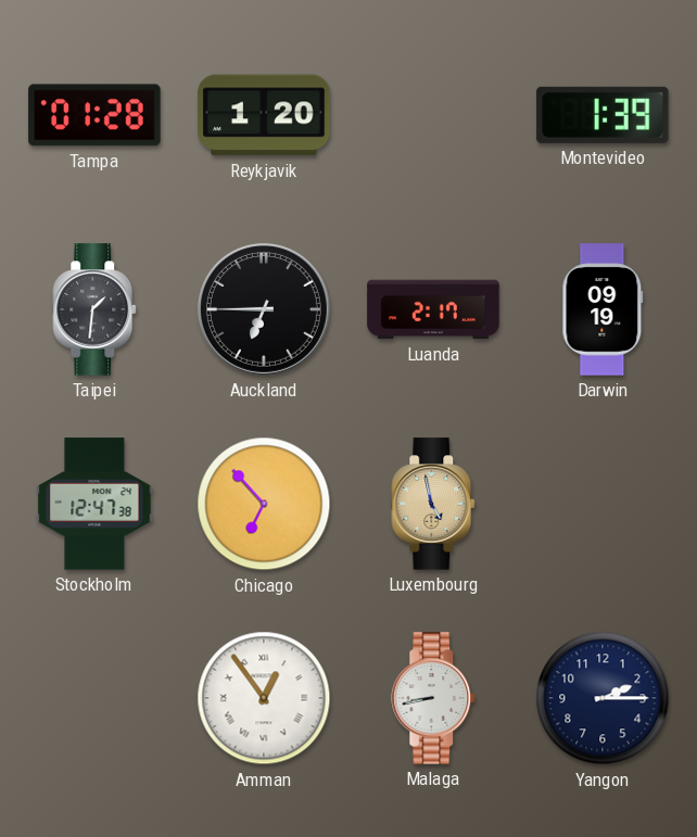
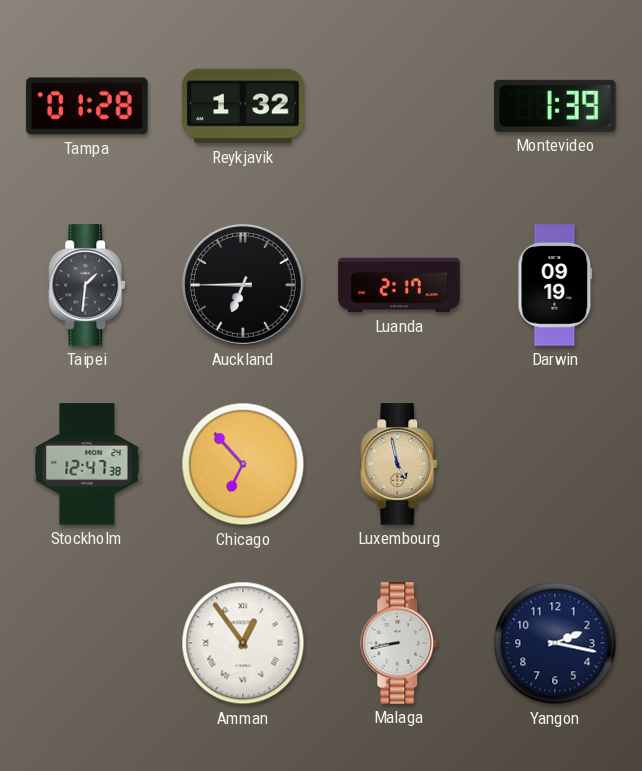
Reykjavik: 1:20 -> 1:32 (243, 106)
Yangon: 2:15 -> 2:17 (555, 643)
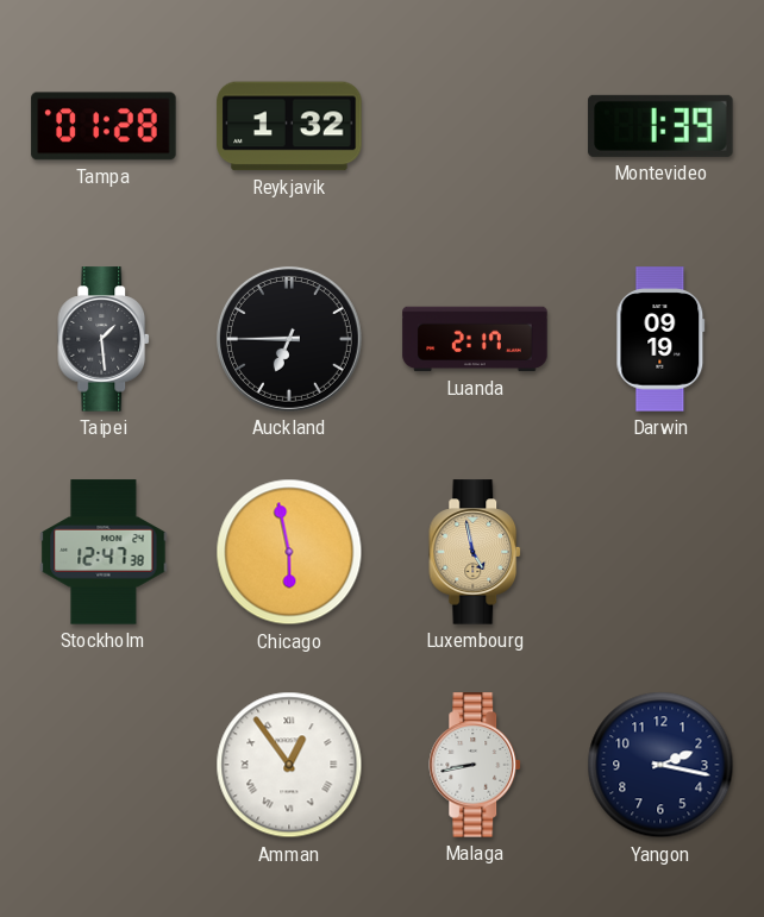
Taipei: 1:31 -> 1:29 (105, 339)
Chicago: 6:53 -> 5:58 (289, 552)
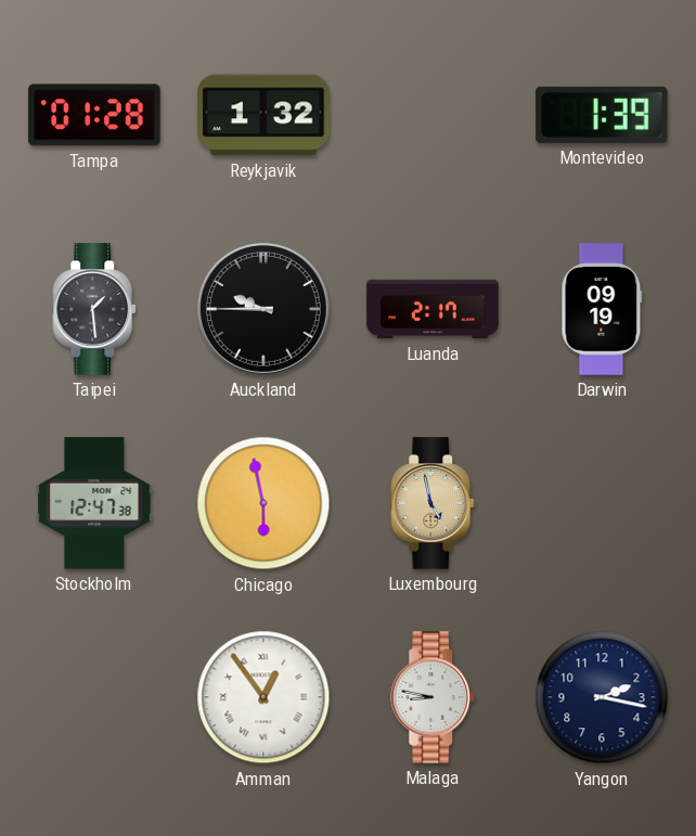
Auckland: 6:45 -> 9:45 (263, 309)
Malaga: 8:43 -> 8:47 (434, 697)
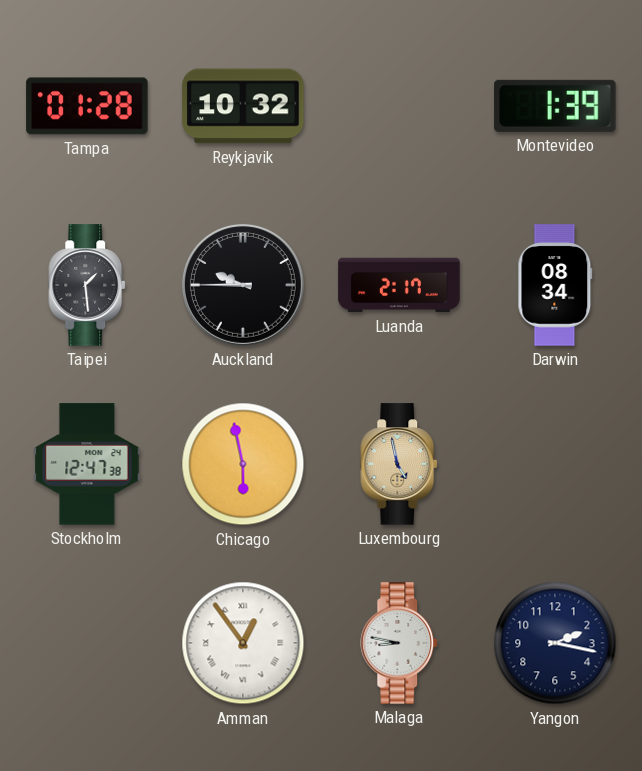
Reykjavik: 1:32 -> 10:32 (243, 106)
Darwin: 09:19 -> 08:34 (555, 285)
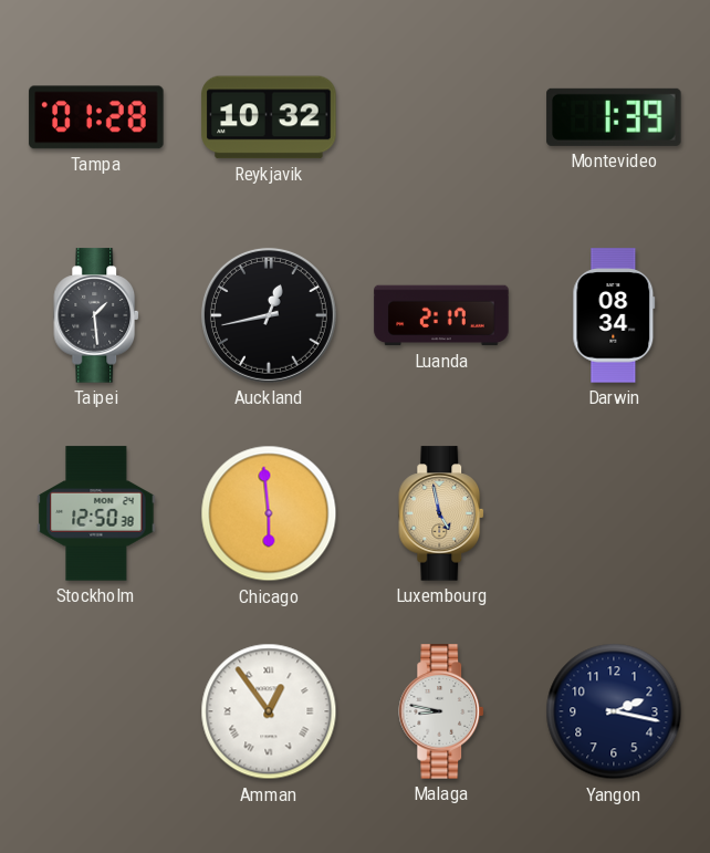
Auckland: 9:45 -> 12:43 (269, 315)
Stockholm: 12:47 -> 12:50 (96, 513)
Chicago: 5:58 -> 5:59 (269, 513)
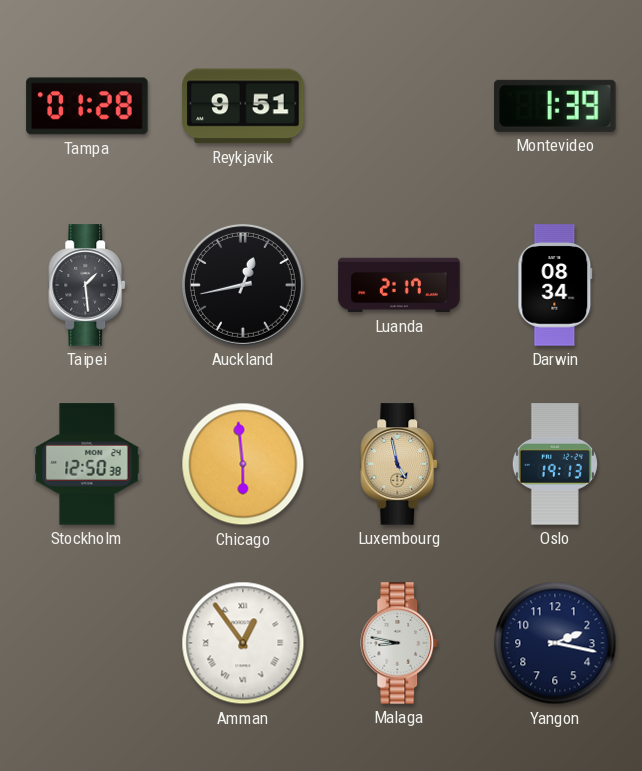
Reykjavik: 10:32 -> 9:51 (243, 106)
Oslo: none -> 19:13 (555, 464)
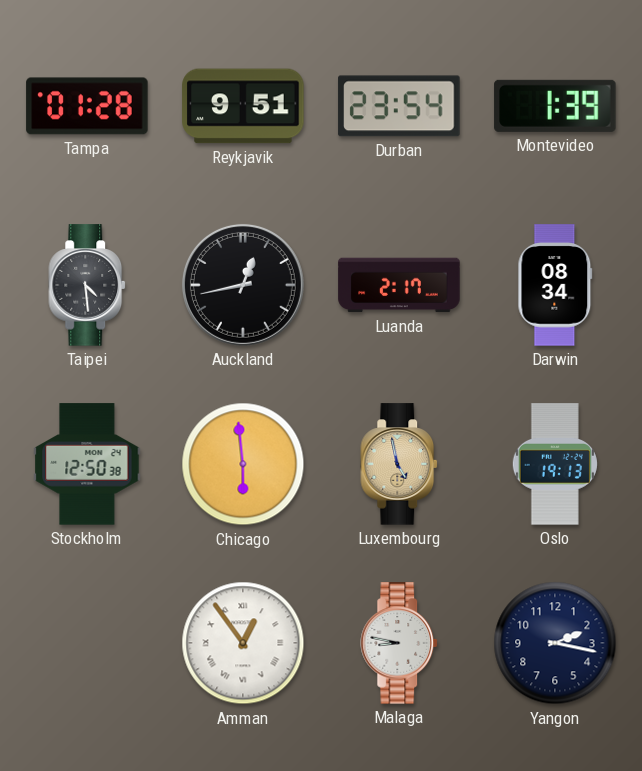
Durban: none -> 23:54 (399, 106)
Taipei: 1:29 -> 4:29 (88, 285)
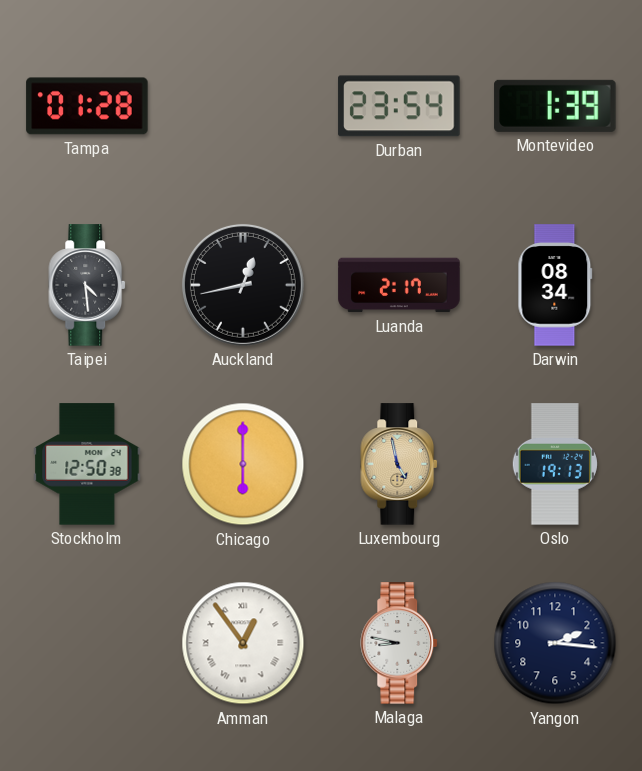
Reykjavik: 9:51 -> none (243, 106)
Chicago: 5:59 -> 6:00 (243, 464)
Yangon: 2:17 -> 2:16 (555, 643)
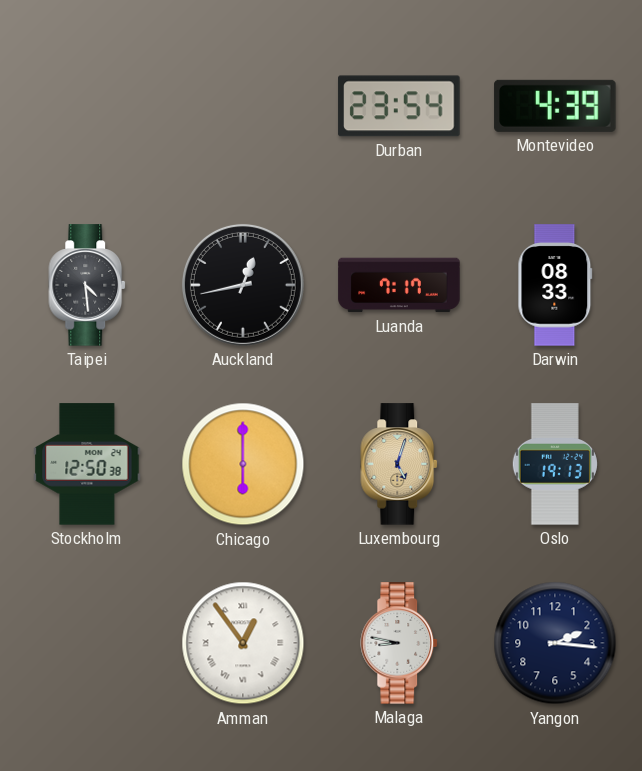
Tampa: 01:28 -> none (87, 106)
Montevideo: 1:39 -> 4:39 (555, 106)
Luanda: 2:17 -> 7:17 (399, 285)
Darwin: 08:34 -> 08:33 (555, 285)
Luxembourg: 4:58 -> 5:03 (400, 464)
